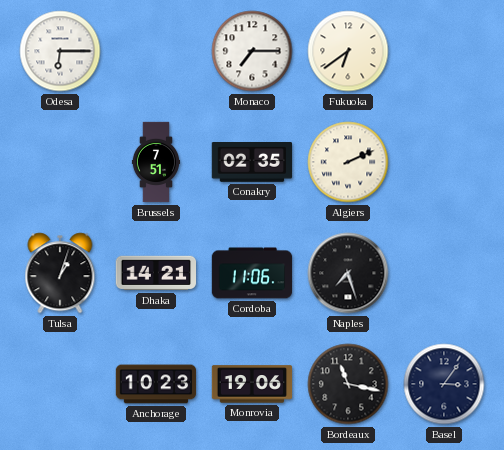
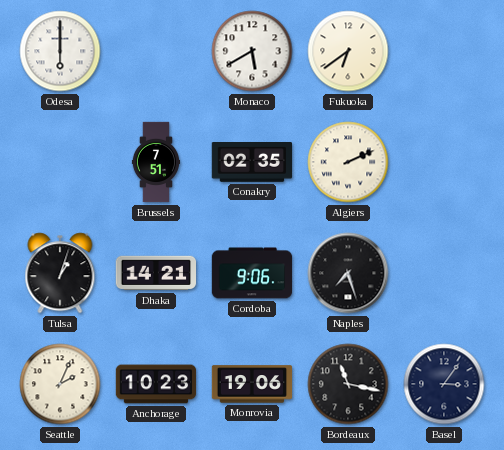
Odesa: 6:15 -> 6:00 (60, 51)
Monaco: 7:15 -> 5:40 (252, 51)
Cordoba: 11:06 -> 9:06 (252, 273)
Seattle: none -> 2:04 (60, 384)
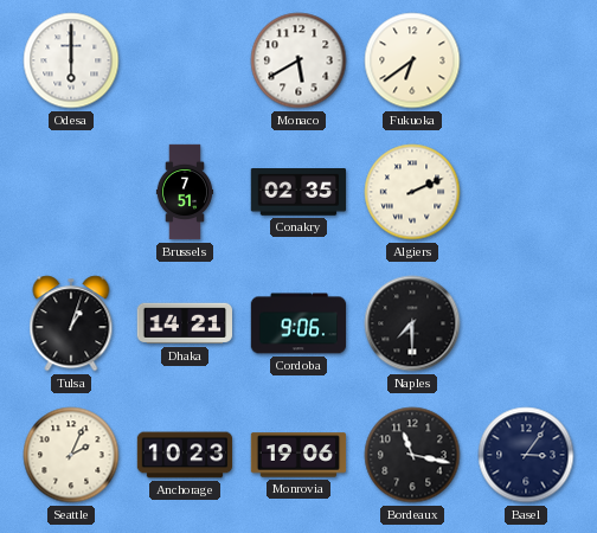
Naples: 7:27 -> 7:30 (412, 323)
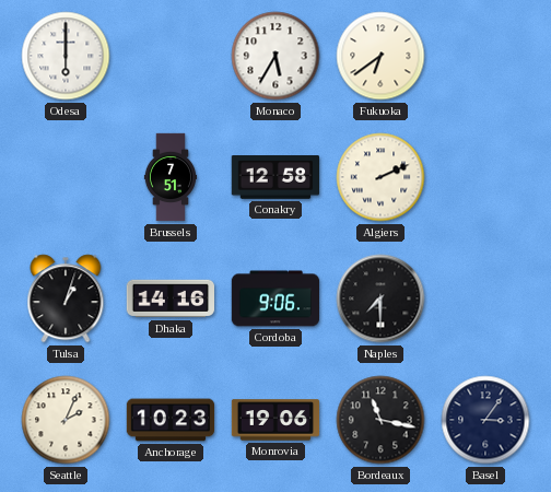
Monaco: 5:40 -> 5:35 (275, 56)
Conakry: 02:35 -> 12:58 (275, 178)
Dhaka: 14:21 -> 14:16 (171, 298)
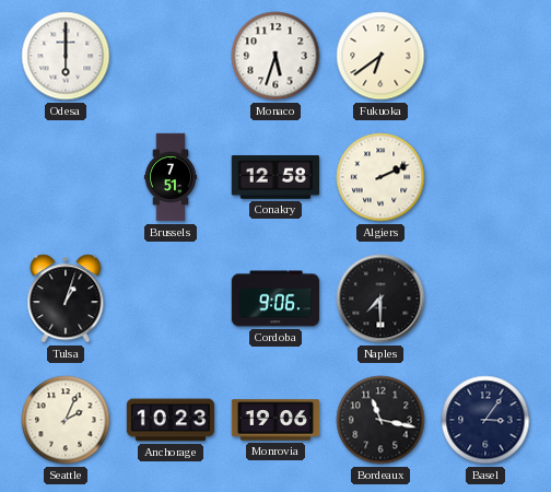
Monaco: 5:35 -> 5:33 (275, 56)
Dhaka: 14:16 -> none (171, 298)
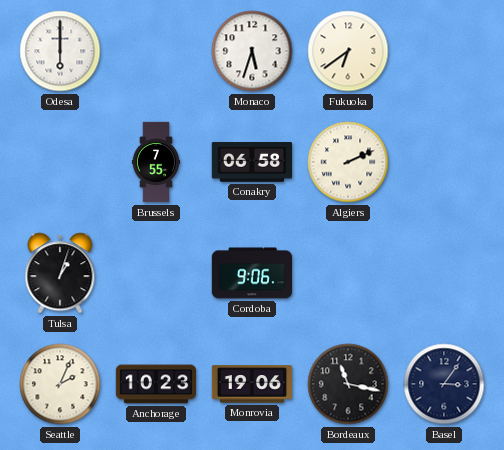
Brussels: 7:51 -> 7:55 (156, 162)
Conakry: 12:58 -> 06:58 (252, 163)
Naples: 7:30 -> none (380, 298)
